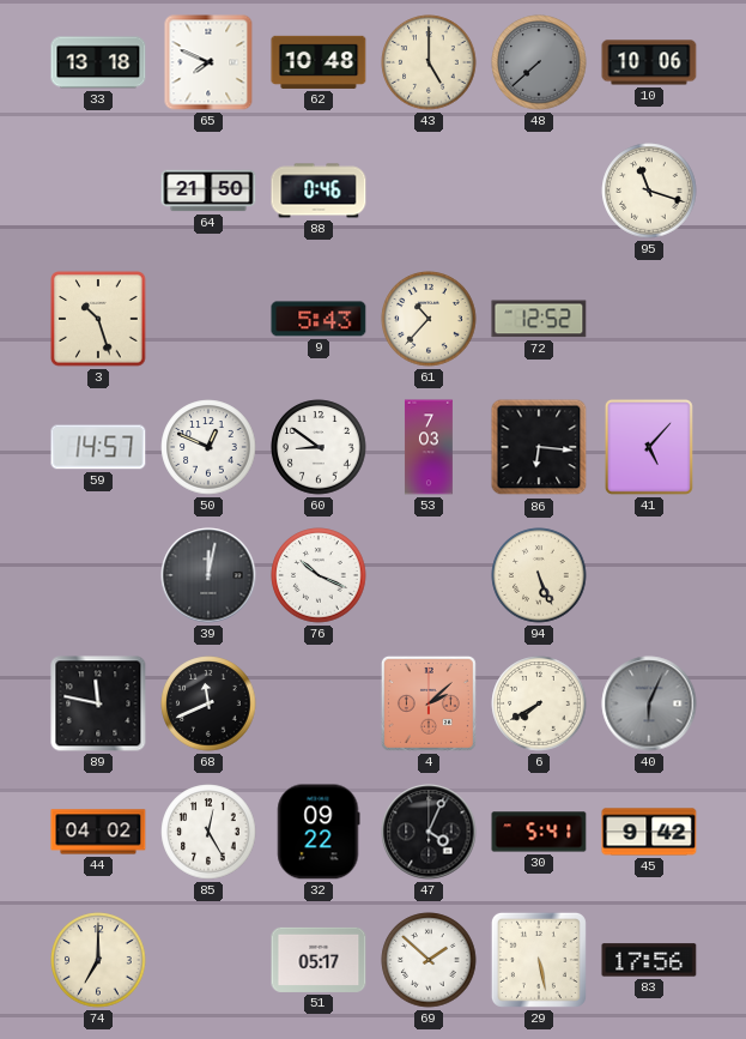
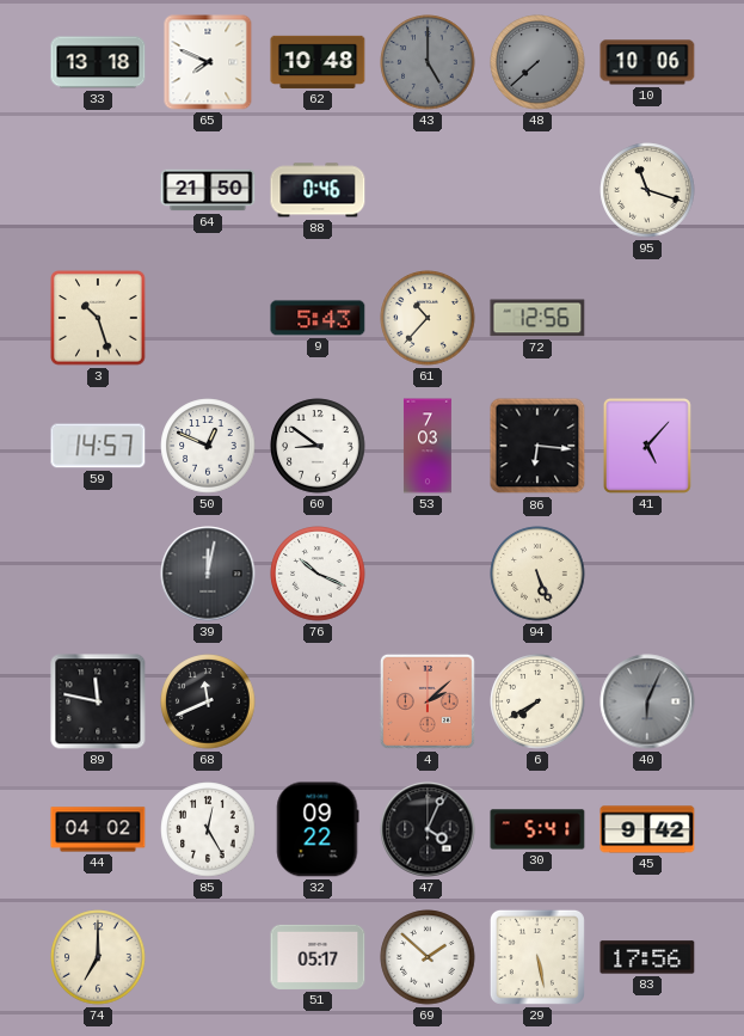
43 dial: cream -> grey (428, 62)
72: 12:52 -> 12:56 (537, 318)
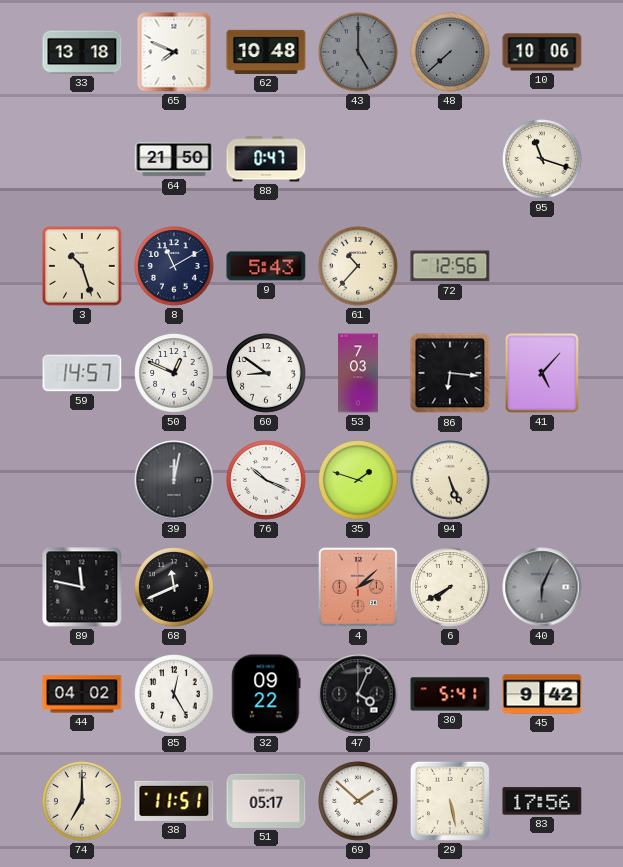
88: 0:46 -> 0:47 (266, 159)
8: none -> 11:10 (174, 266)
35: none -> 1:48 (358, 480)
38: none -> 11:51 (174, 801)
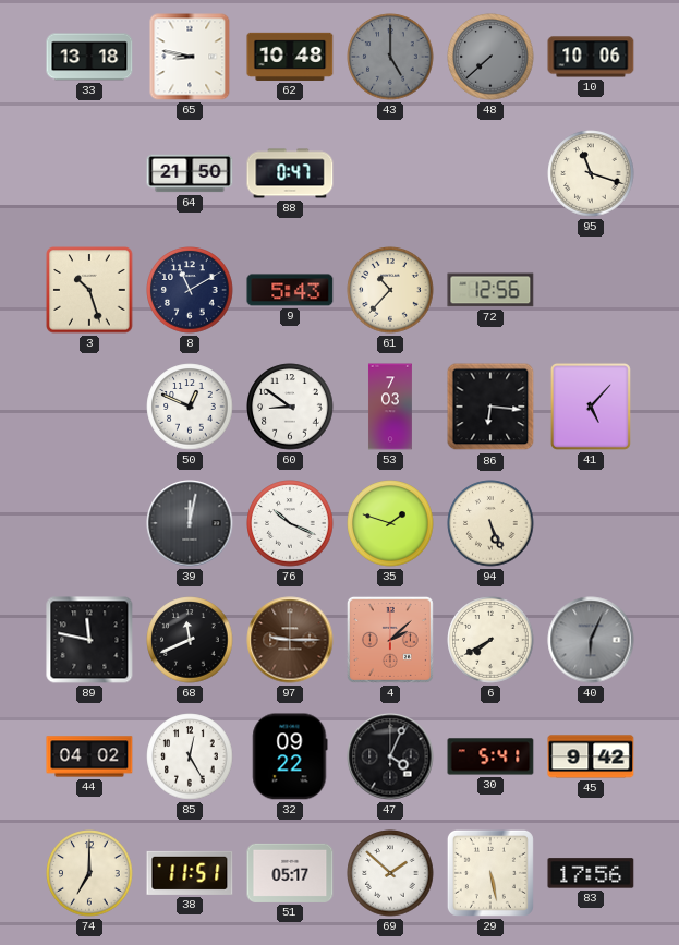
65: 7:49 -> 8:47 (190, 57)
59: 14:57 -> none (82, 373)
97: none -> 9:15 (290, 640)
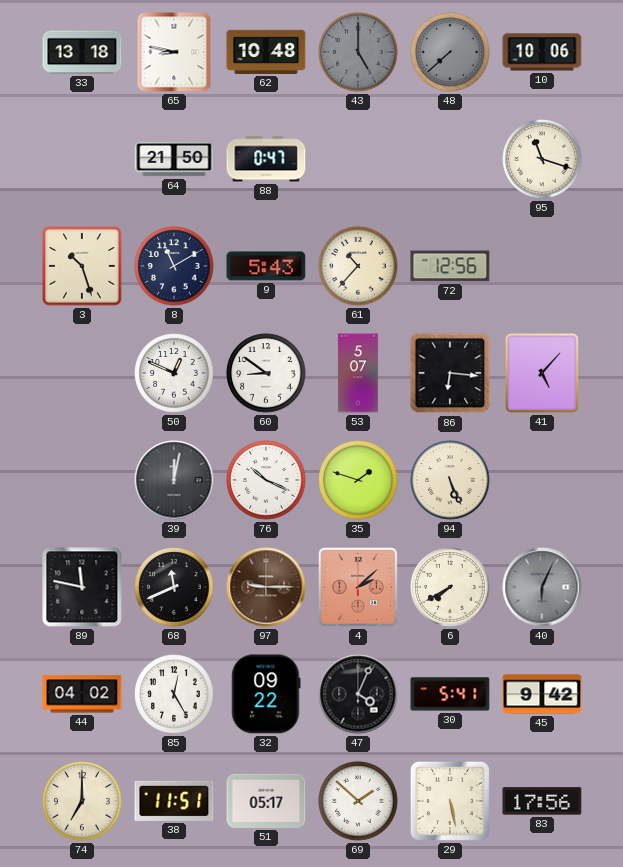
53: 7:03 -> 5:07 (358, 373)
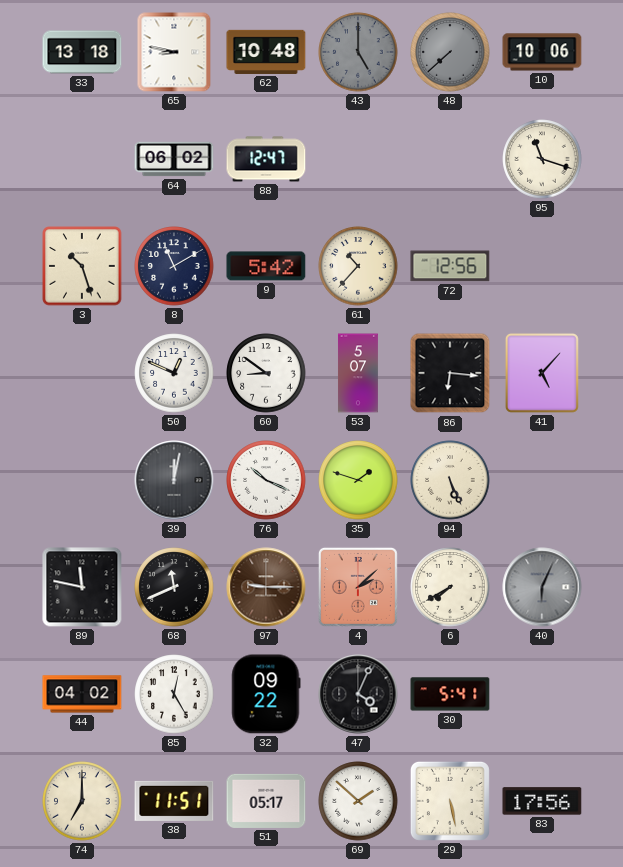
64: 21:50 -> 06:02 (174, 159)
88: 0:47 -> 12:47 (266, 159)
9: 5:43 -> 5:42 (266, 266)
45: 9:42 -> none (542, 694)
